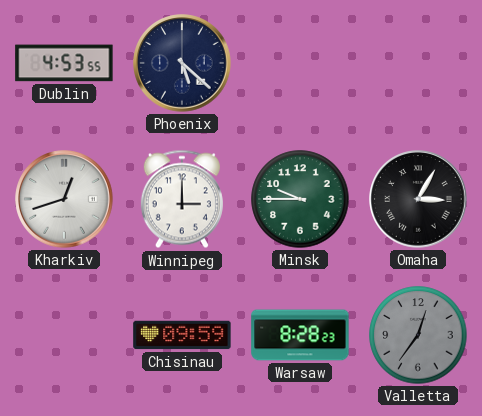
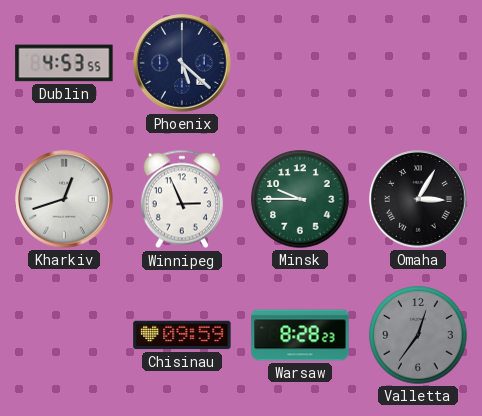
Winnipeg: 3:00 -> 2:56 (182, 199)
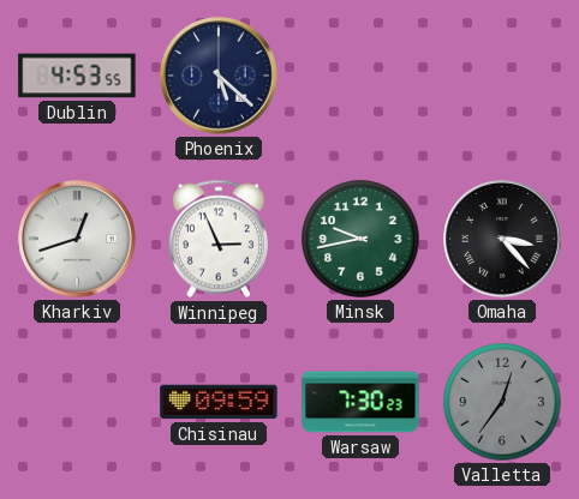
Minsk: 9:45 -> 9:43 (360, 239)
Omaha: 3:05 -> 3:23 (502, 239)
Warsaw: 8:28 -> 7:30 (360, 402)
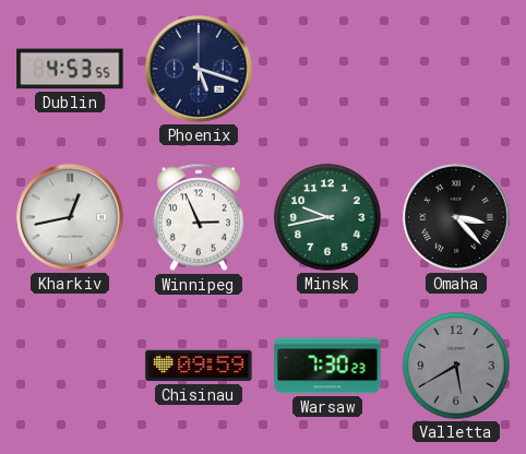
Phoenix: 5:22 -> 5:18 (199, 69)
Kharkiv: 12:42 -> 12:43 (70, 217)
Valletta: 12:36 -> 5:40 (456, 366)
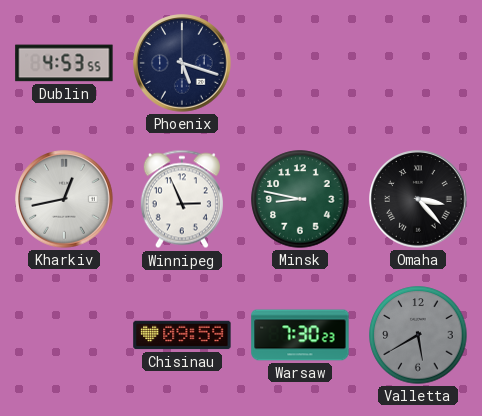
Minsk: 9:43 -> 8:47 (300, 199)
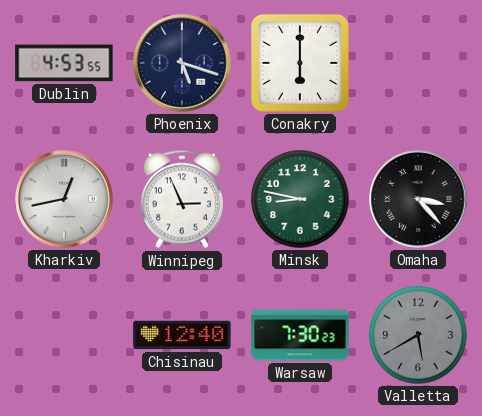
Conakry: none -> 6:00 (300, 63)
Chisinau: 09:59 -> 12:40 (182, 335)
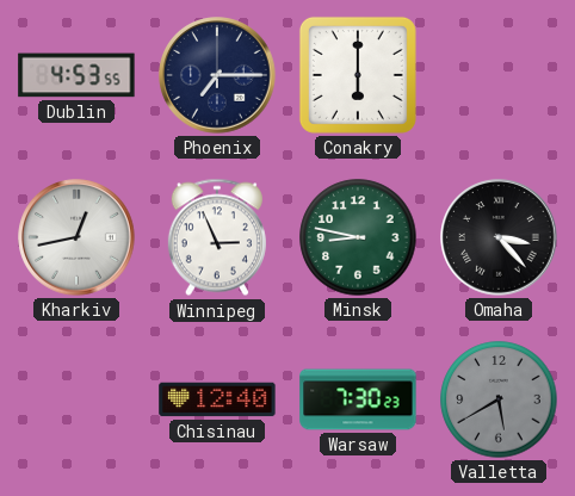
Phoenix: 5:18 -> 7:15 (217, 75)
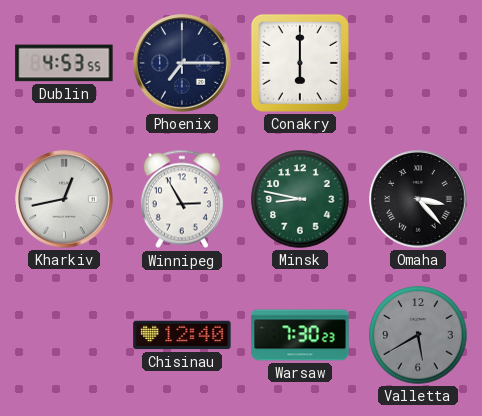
Winnipeg: 2:56 -> 2:55 (182, 199)
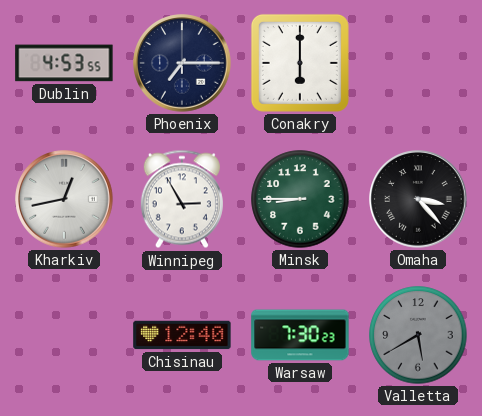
Minsk: 8:47 -> 8:45 (300, 199)
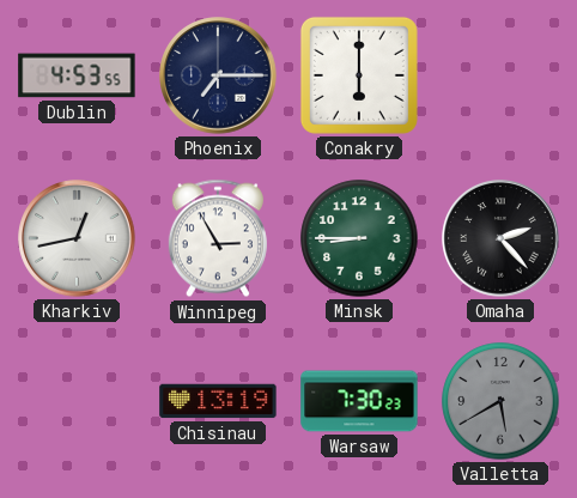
Omaha: 3:23 -> 2:23 (500, 238)
Chisinau: 12:40 -> 13:19 (218, 401)
